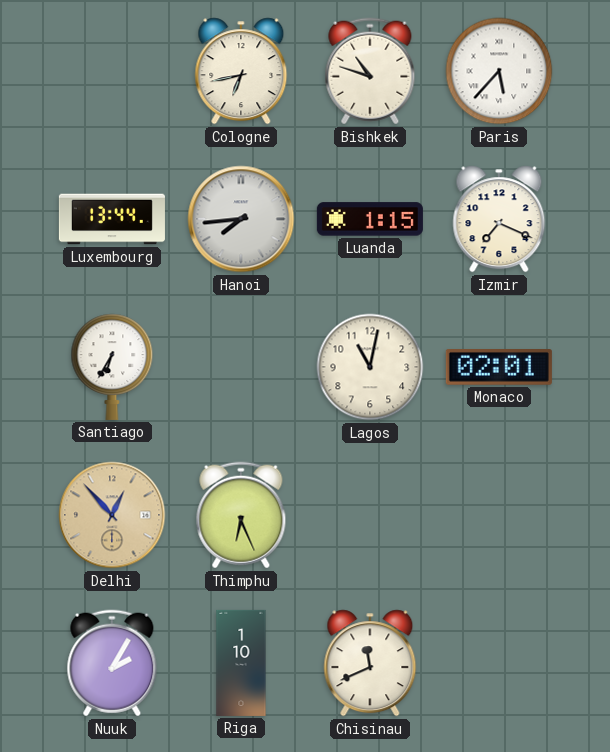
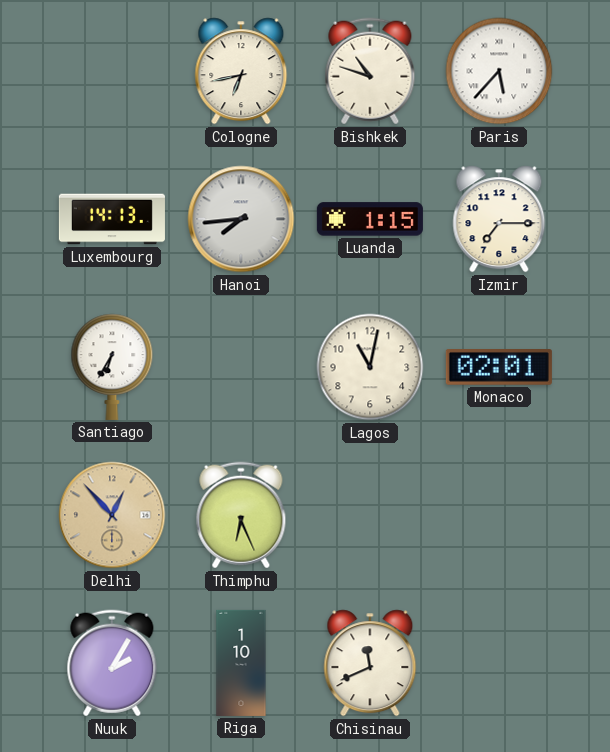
Luxembourg: 13:44 -> 14:13 (112, 219)
Izmir: 7:19 -> 7:15 (499, 219)
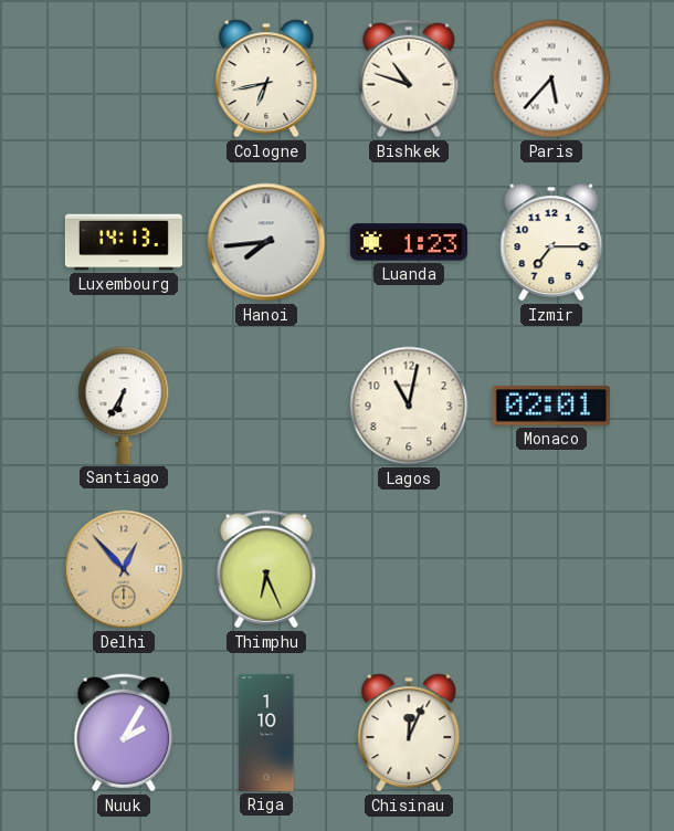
Luanda: 1:15 -> 1:23 (409, 242)
Chisinau: 11:41 -> 12:04 (409, 733)
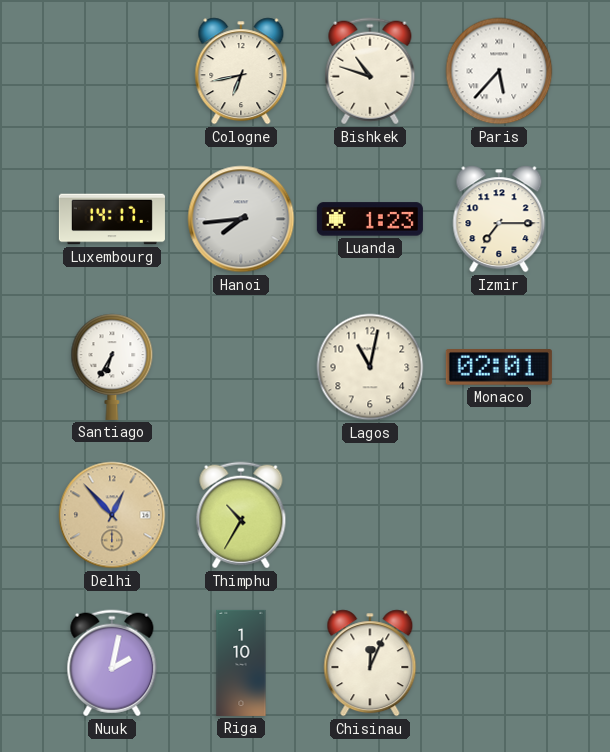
Luxembourg: 14:13 -> 14:17 (112, 219)
Thimphu: 6:26 -> 10:35 (241, 515)
Nuuk: 2:05 -> 2:02 (112, 663)
